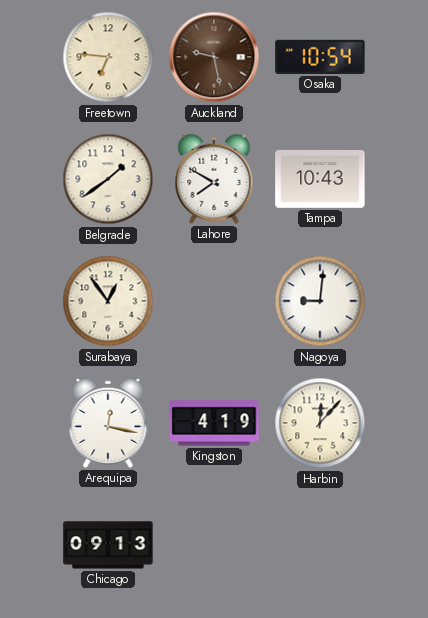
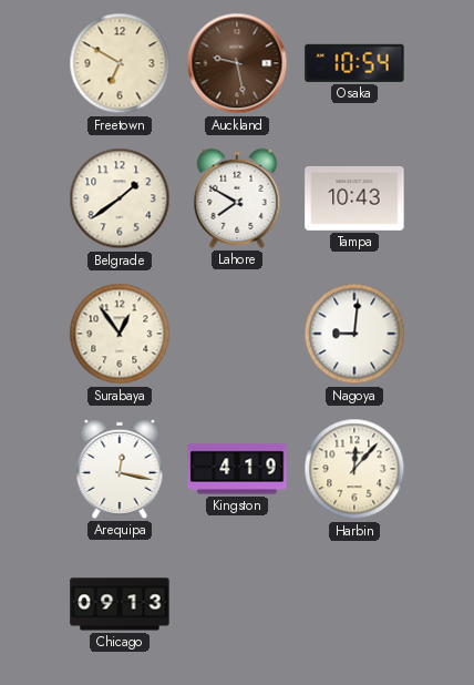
Freetown: 6:46 -> 6:50 (120, 63)
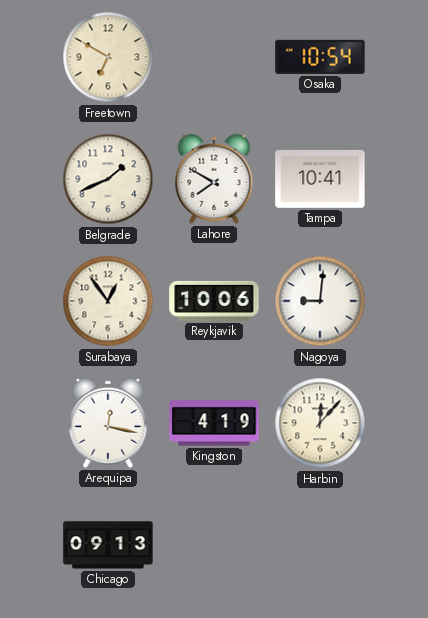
Auckland: 9:28 -> none (237, 63)
Belgrade: 1:39 -> 1:41 (108, 179)
Tampa: 10:43 -> 10:41 (320, 179)
Reykjavik: none -> 10:06 (214, 301)
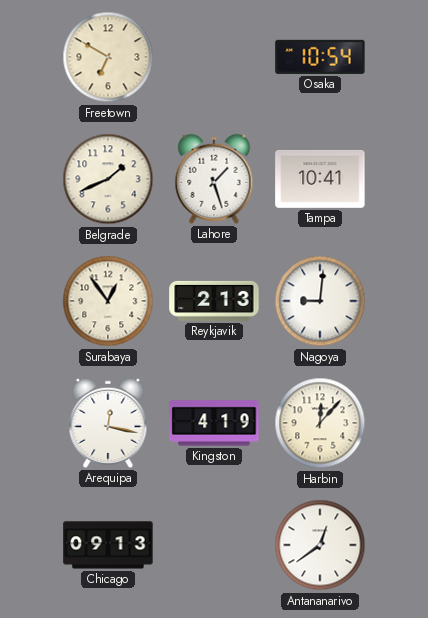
Lahore: 7:50 -> 1:27 (214, 179)
Reykjavik: 10:06 -> 2:13 (214, 301)
Antananarivo: none -> 12:39 (320, 545)
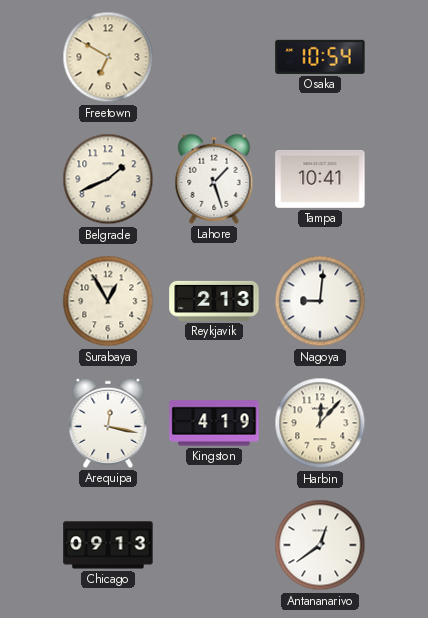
Surabaya: 12:54 -> 12:55 (108, 301)
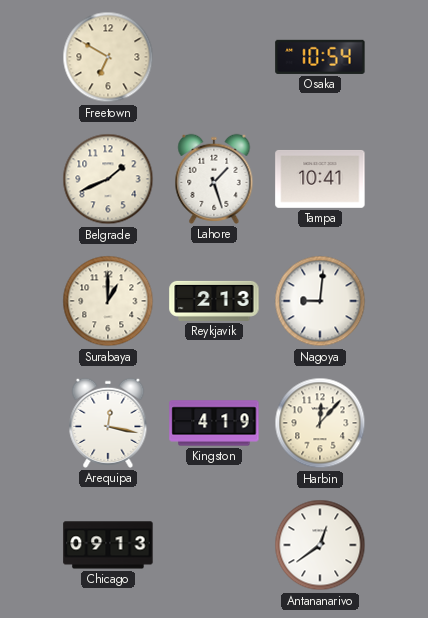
Surabaya: 12:55 -> 1:00 (108, 301)
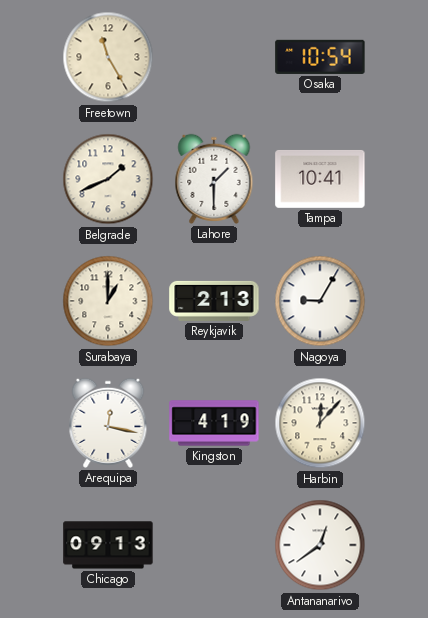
Freetown: 6:50 -> 11:25 (108, 57)
Lahore: 1:27 -> 1:30 (214, 179)
Nagoya: 9:01 -> 9:05 (320, 301)
